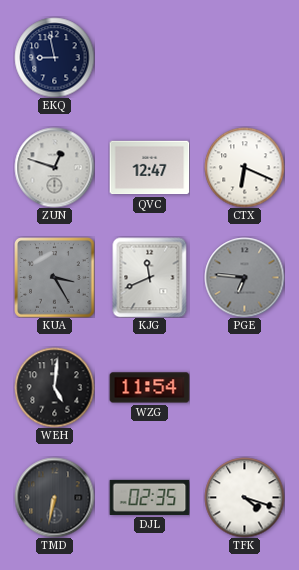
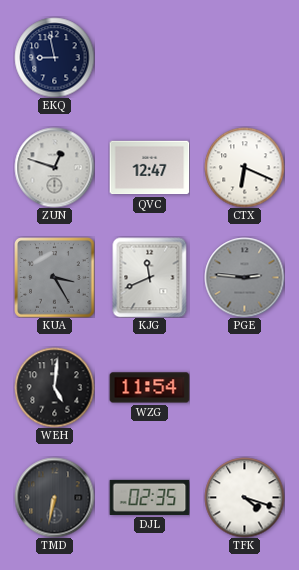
PGE: 6:46 -> 2:46 (244, 277)
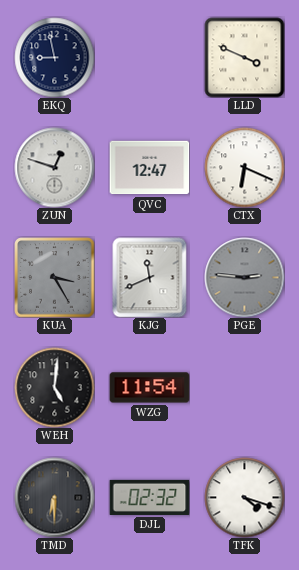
LLD: none -> 3:49 (244, 57)
TMD: 6:32 -> 6:30 (54, 497)
DJL: 02:35 -> 02:32 (149, 497)
